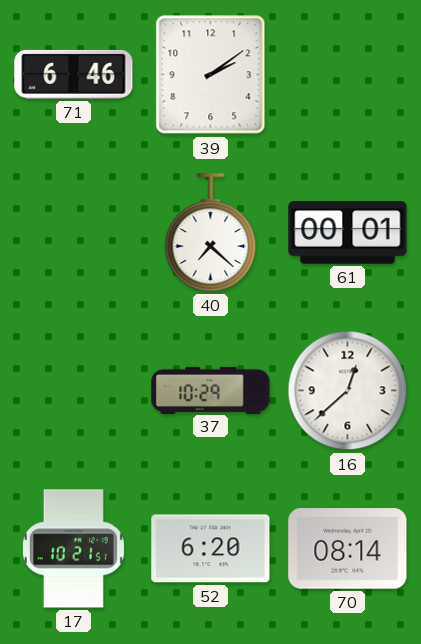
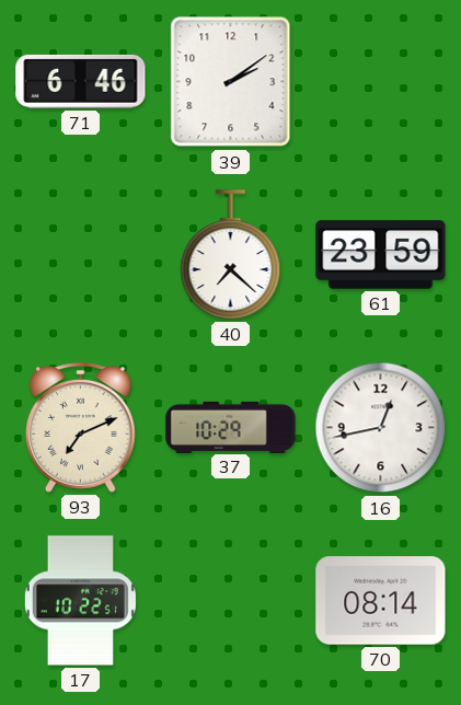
61: 00:01 -> 23:59 (381, 255)
93: none -> 7:11 (81, 428)
16: 12:38 -> 12:43 (381, 428)
17: 10:21 -> 10:22 (80, 601)
52: 6:20 -> none (211, 549)
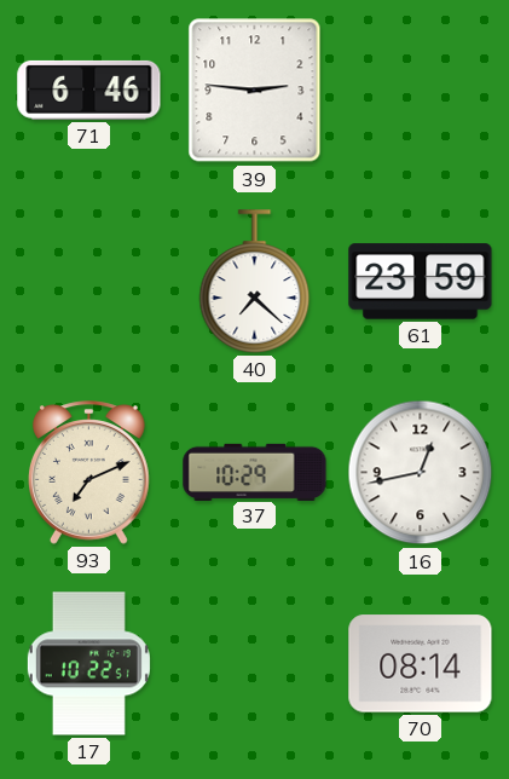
39: 2:09 -> 2:46 (255, 91)
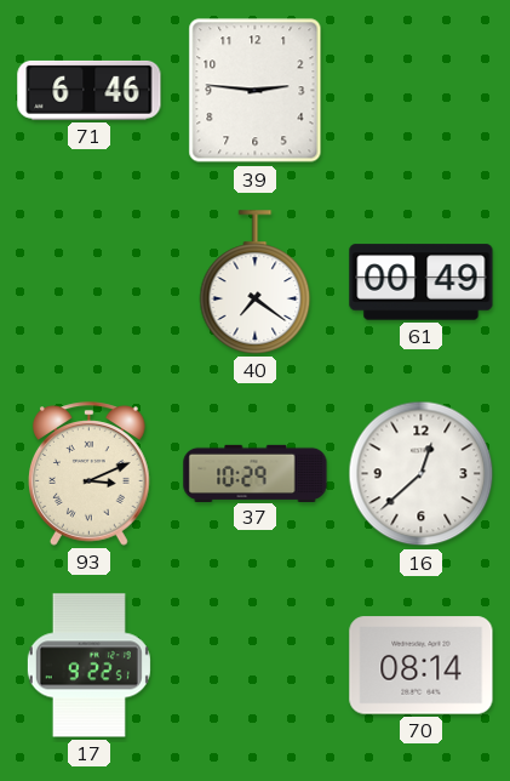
40: 7:22 -> 7:21 (256, 283)
61: 23:59 -> 00:49 (422, 283)
93: 7:11 -> 3:11 (90, 474)
16: 12:43 -> 12:38 (422, 474)
17: 10:22 -> 9:22 (88, 666)
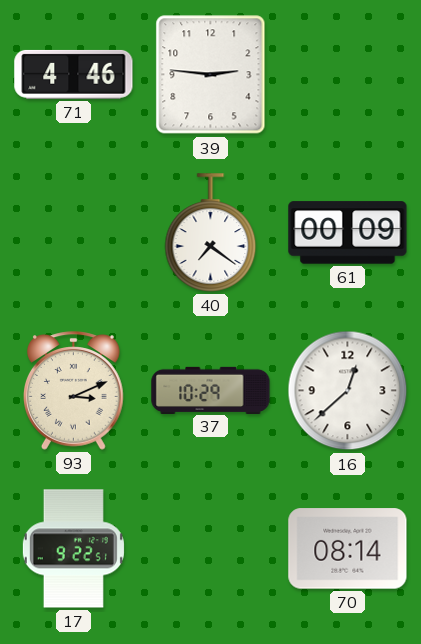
71: 6:46 -> 4:46 (74, 74)
61: 00:49 -> 00:09 (348, 233)
